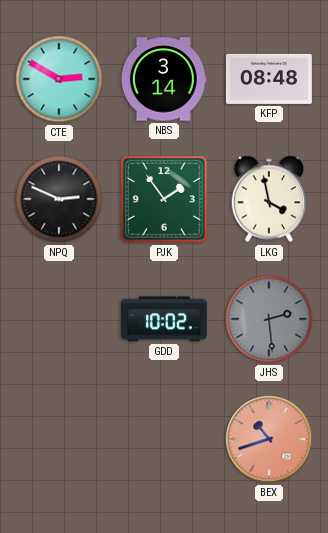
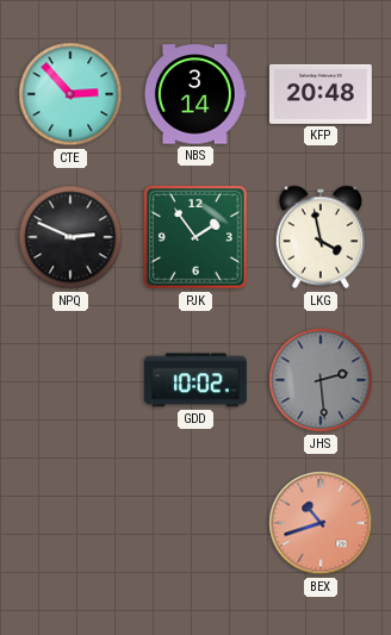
CTE: 2:50 -> 2:53 (70, 94)
KFP: 08:48 -> 20:48 (321, 94)
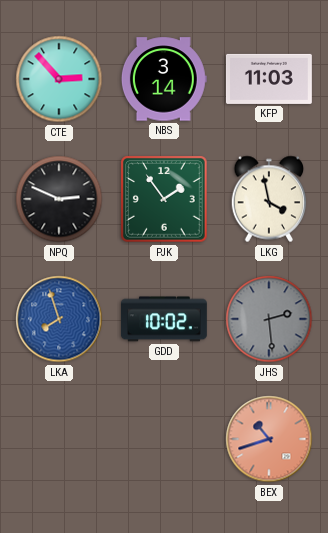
KFP: 20:48 -> 11:03 (269, 79)
LKA: none -> 7:57 (59, 319)
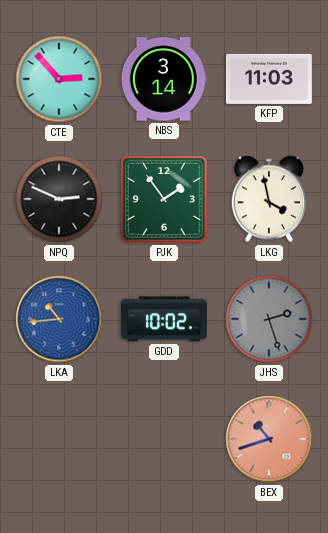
LKA: 7:57 -> 10:44 (59, 319)
JHS: 2:29 -> 2:27 (269, 319)
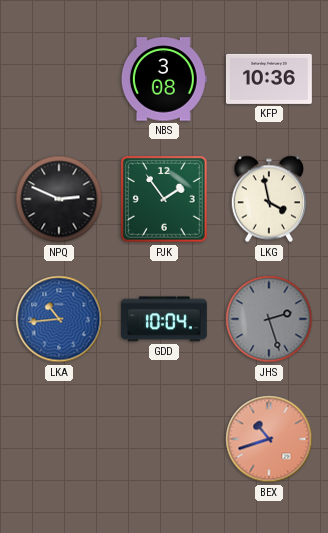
CTE: 2:53 -> none (59, 79)
NBS: 3:14 -> 3:08 (164, 79)
KFP: 11:03 -> 10:36 (269, 79)
GDD: 10:02 -> 10:04 (164, 319)
